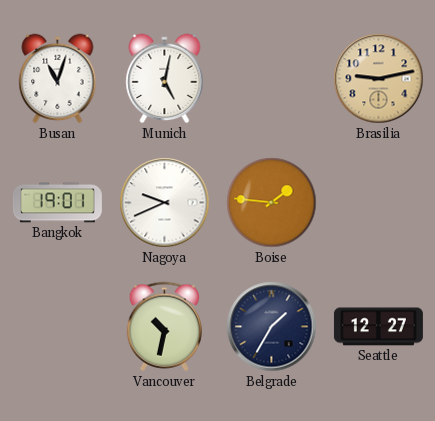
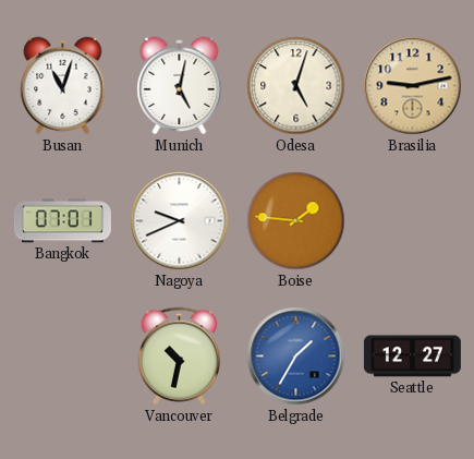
Odesa: none -> 5:03 (296, 86)
Bangkok: 19:01 -> 07:01 (62, 221)
Belgrade dial: navy -> blue (296, 357)
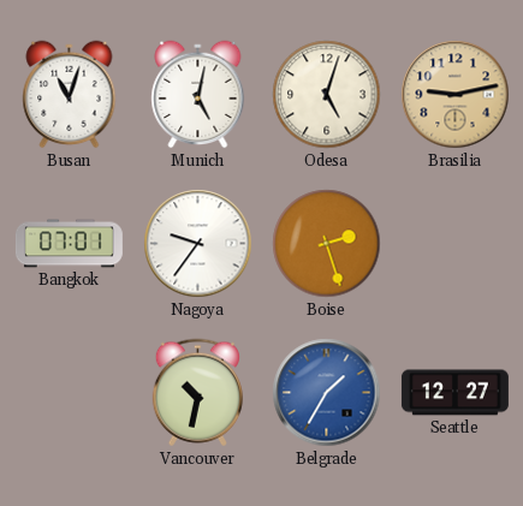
Nagoya: 9:41 -> 9:36 (198, 244)
Boise: 1:46 -> 2:27 (327, 244)
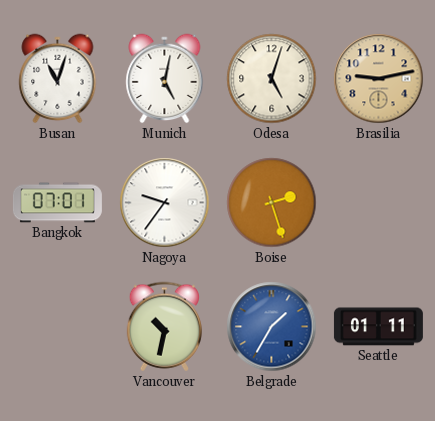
Seattle: 12:27 -> 01:11 (378, 327)
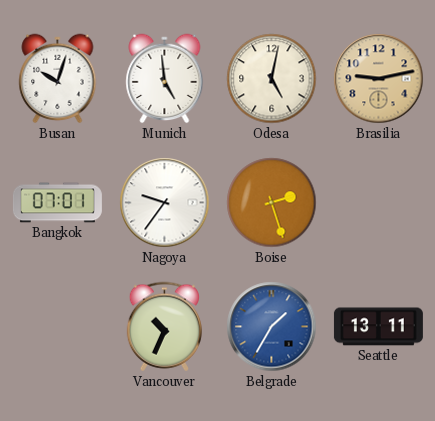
Busan: 11:03 -> 10:03 (58, 79)
Munich: 5:02 -> 4:59 (165, 79)
Odesa: 5:03 -> 5:02 (272, 79)
Vancouver: 10:32 -> 10:34 (164, 327)
Seattle: 01:11 -> 13:11 (378, 327)
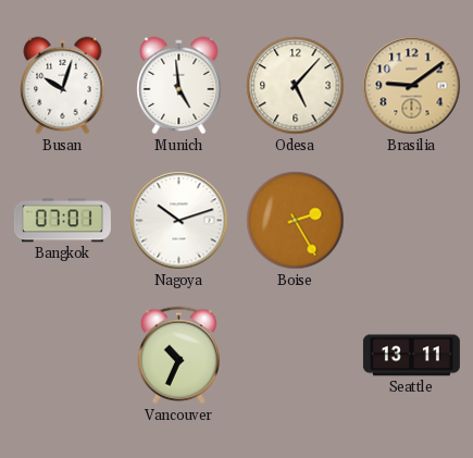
Odesa: 5:02 -> 5:07 (296, 86)
Brasilia: 9:13 -> 9:09 (412, 86)
Nagoya: 9:36 -> 10:12 (179, 221)
Boise: 2:27 -> 2:25 (296, 221)
Belgrade: 1:35 -> none (272, 327)
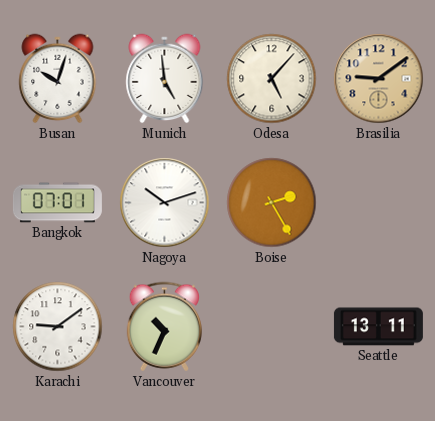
Karachi: none -> 9:09 (58, 327)
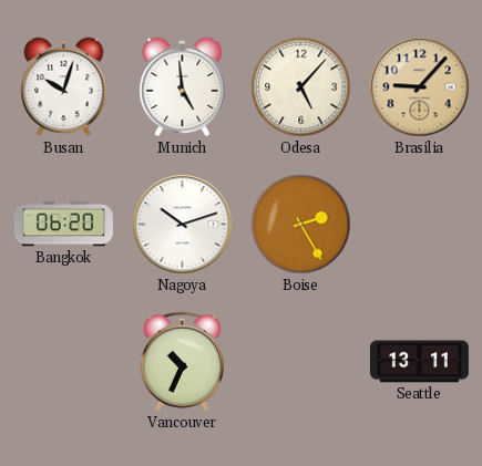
Brasilia: 9:09 -> 9:07 (420, 87)
Bangkok: 07:01 -> 06:20 (63, 225)
Karachi: 9:09 -> none (58, 327)
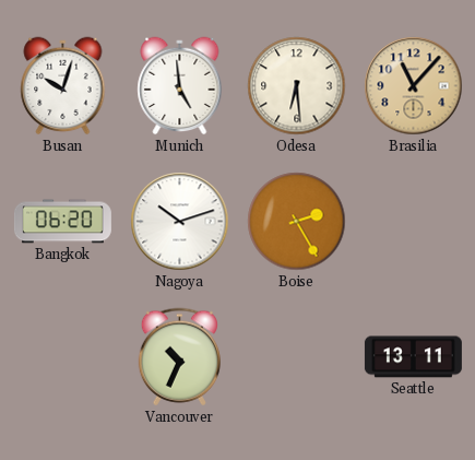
Odesa: 5:07 -> 6:29 (297, 86)
Brasilia: 9:07 -> 11:07 (414, 86)
